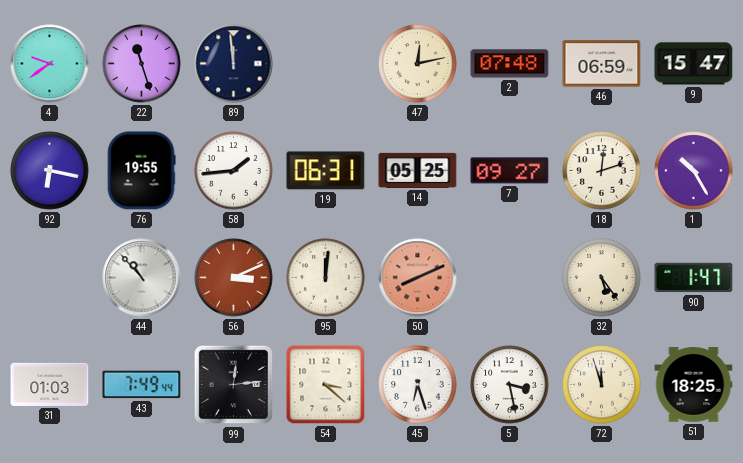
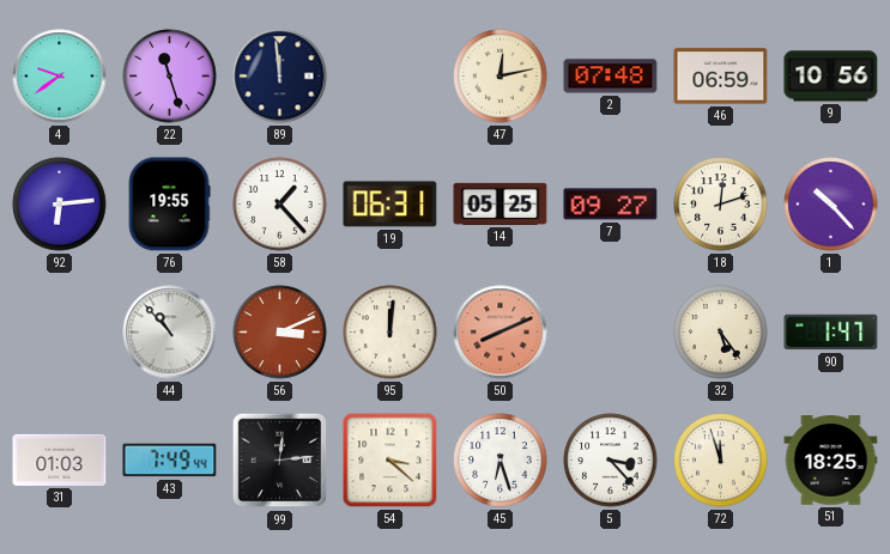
9: 15:47 -> 10:56 (831, 77)
92: 6:17 -> 6:14 (60, 205)
58: 1:44 -> 1:23 (280, 205)
1: 10:25 -> 10:23 (831, 205)
5: 3:28 -> 3:23 (611, 461)
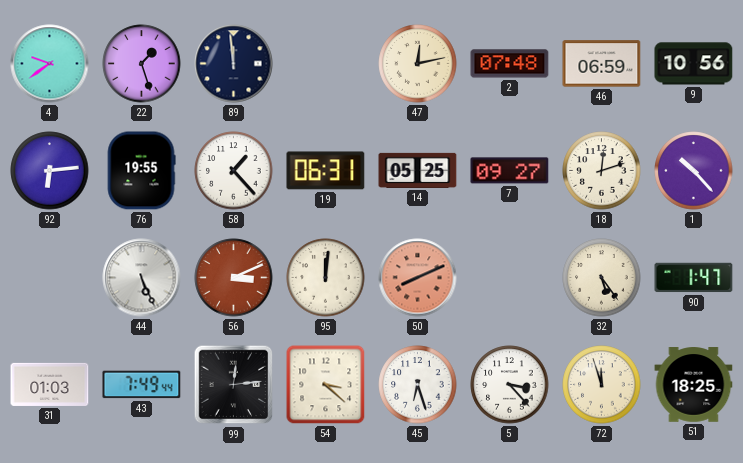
22: 11:27 -> 1:27 (142, 64)
44: 10:53 -> 5:26 (142, 278)
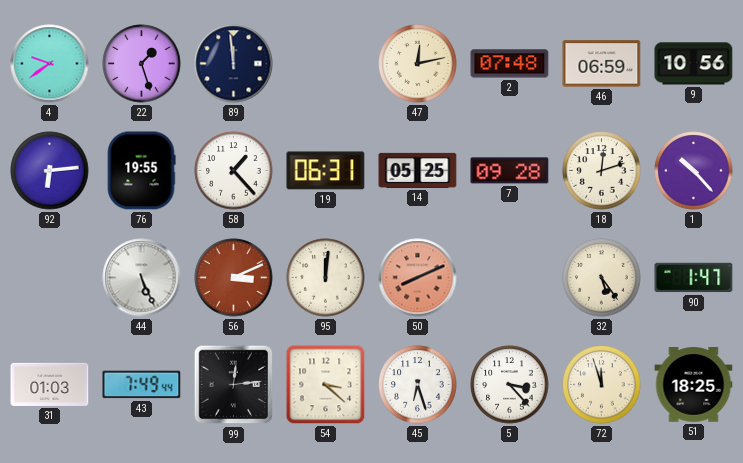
7: 09:27 -> 09:28 (510, 171)
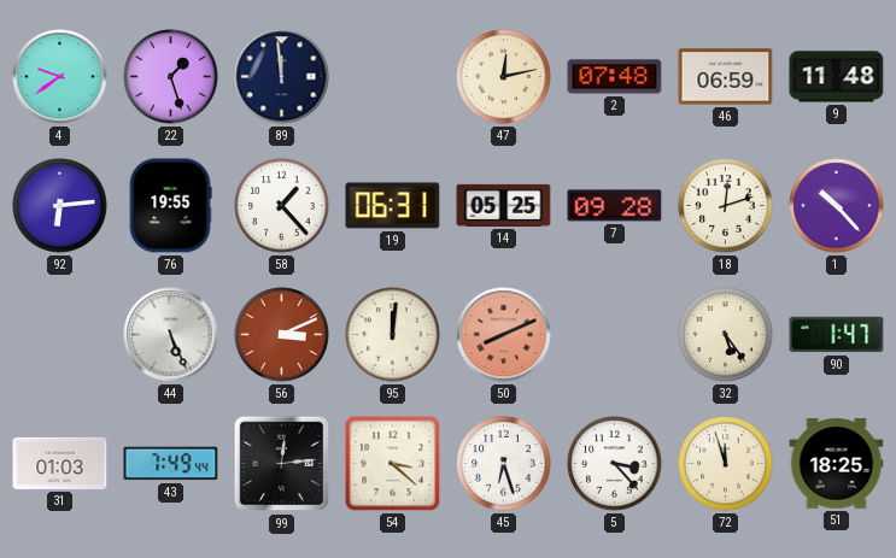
9: 10:56 -> 11:48 (837, 77)
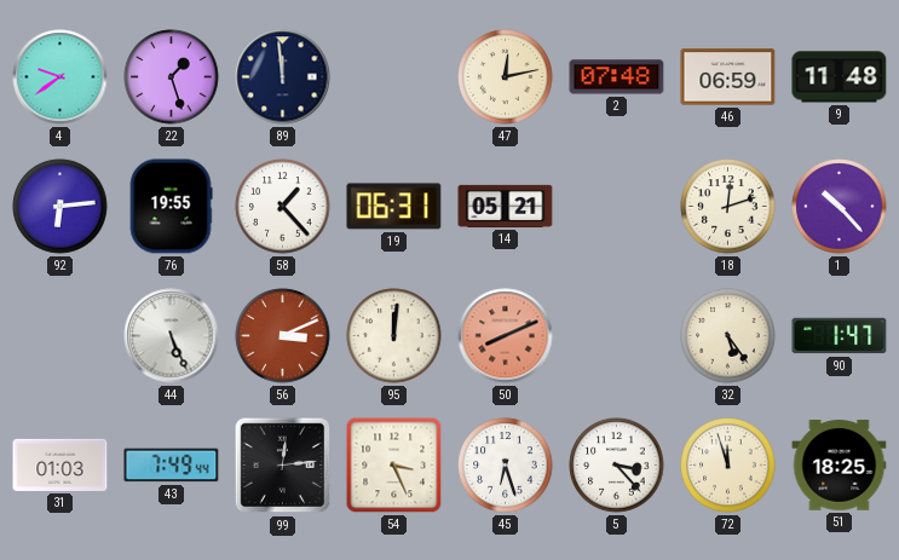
14: 05:25 -> 05:21 (506, 206)
7: 09:28 -> none (615, 206)
54: 3:22 -> 3:26 (394, 466)
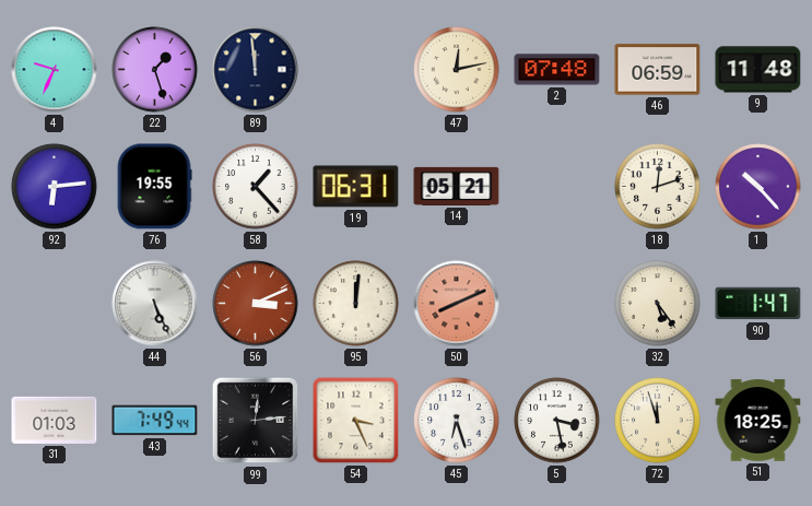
4: 9:39 -> 9:34 (55, 70)
5: 3:23 -> 3:28 (557, 421)
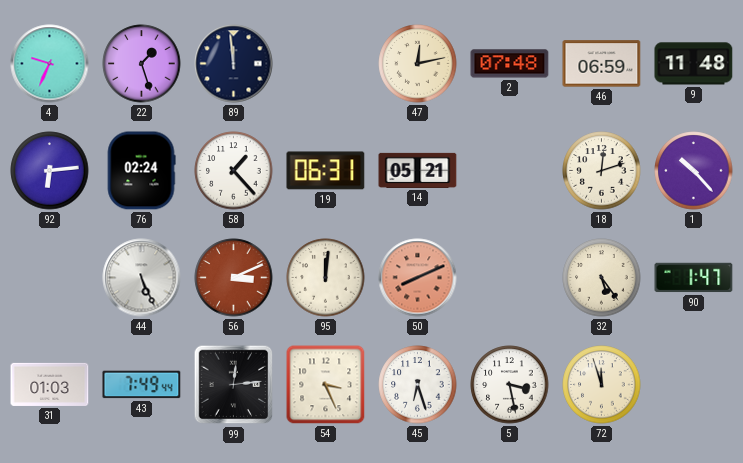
76: 19:55 -> 02:24 (141, 171)
51: 18:25 -> none (758, 421)
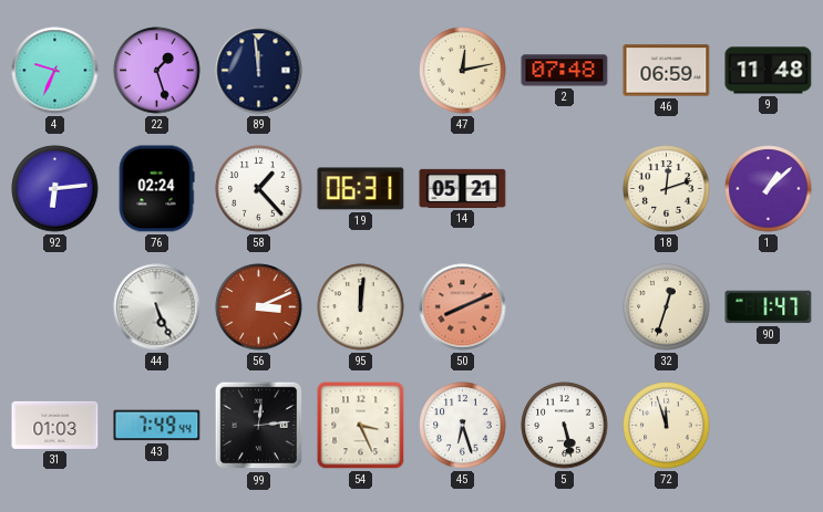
1: 10:23 -> 1:08 (769, 189)
32: 5:24 -> 12:33 (667, 307)
5: 3:28 -> 5:28 (565, 426)
